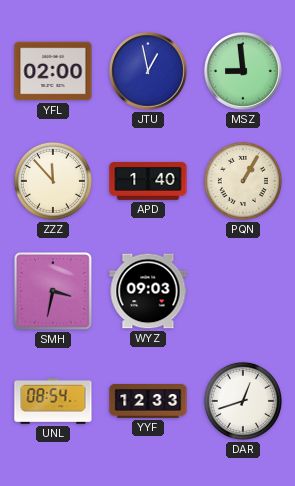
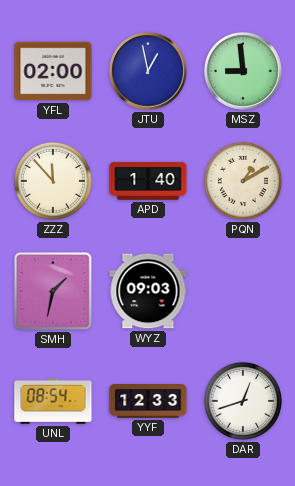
PQN: 1:05 -> 1:10 (243, 181)
SMH: 3:32 -> 1:32 (54, 292)
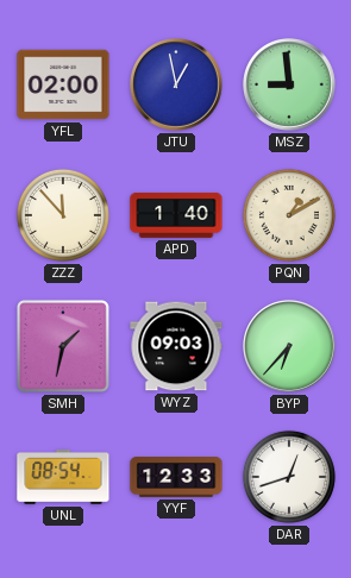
BYP: none -> 6:37 (290, 347)
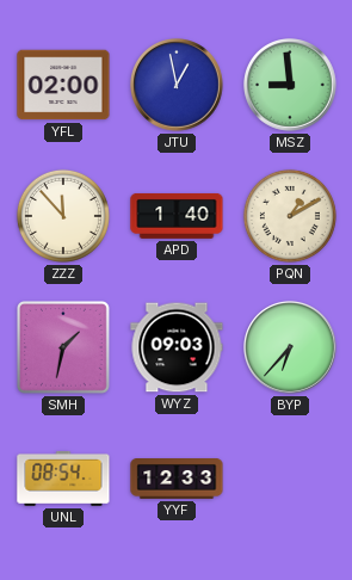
DAR: 12:42 -> none (289, 477)
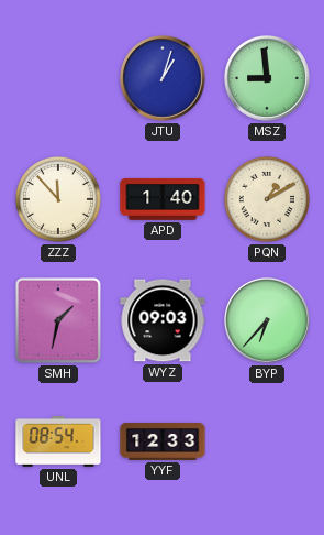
YFL: 02:00 -> none (63, 85)
JTU: 12:58 -> 1:03 (164, 79)
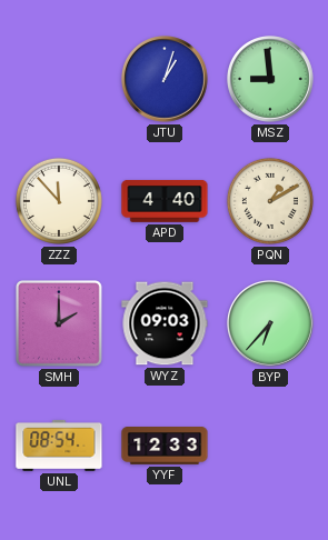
APD: 1:40 -> 4:40 (165, 201)
SMH: 1:32 -> 2:00 (60, 324)
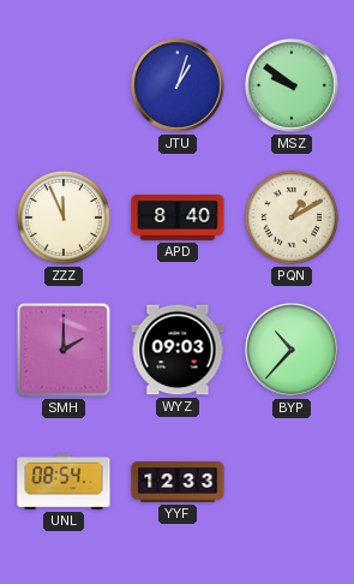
MSZ: 8:59 -> 9:51 (293, 87)
ZZZ: 11:53 -> 11:56 (64, 217)
APD: 4:40 -> 8:40 (178, 217)
BYP: 6:37 -> 10:37 (293, 351)
